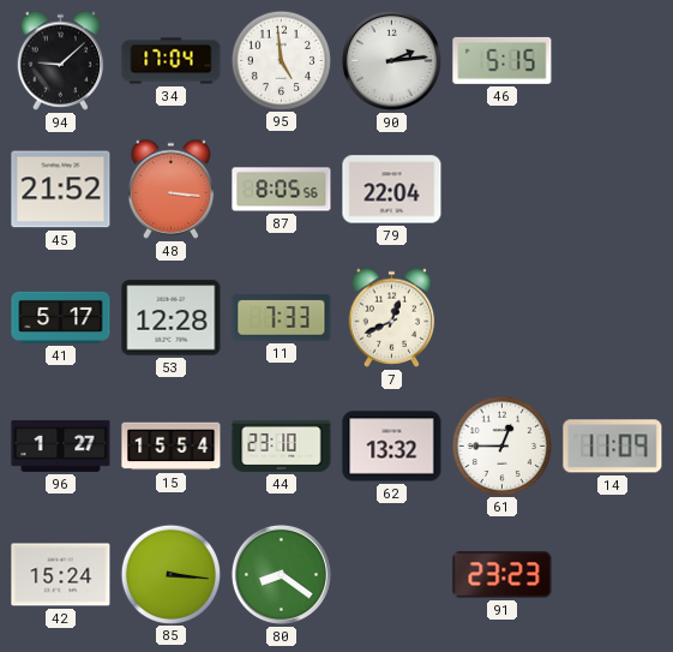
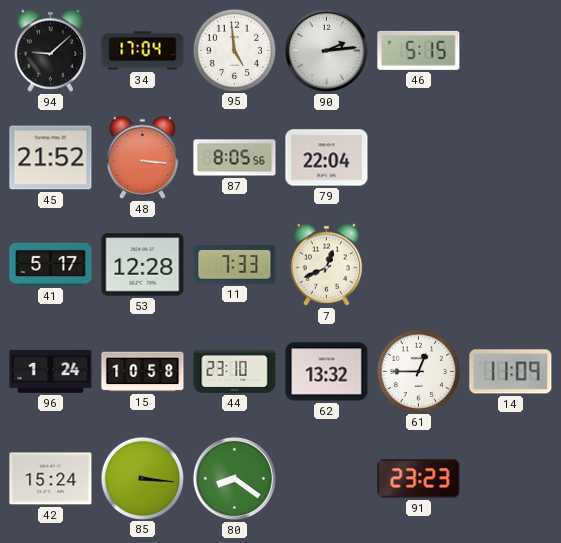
96: 1:27 -> 1:24 (51, 371)
15: 15:54 -> 10:58 (143, 372)
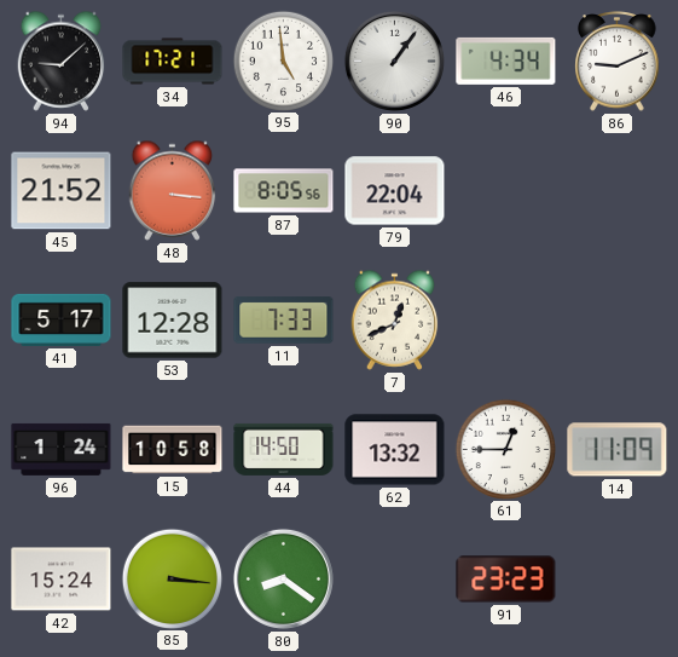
34: 17:04 -> 17:21 (173, 62)
90: 2:14 -> 1:06 (394, 60)
46: 5:15 -> 4:34 (506, 60)
86: none -> 9:11 (618, 62)
44: 23:10 -> 14:50 (284, 449)
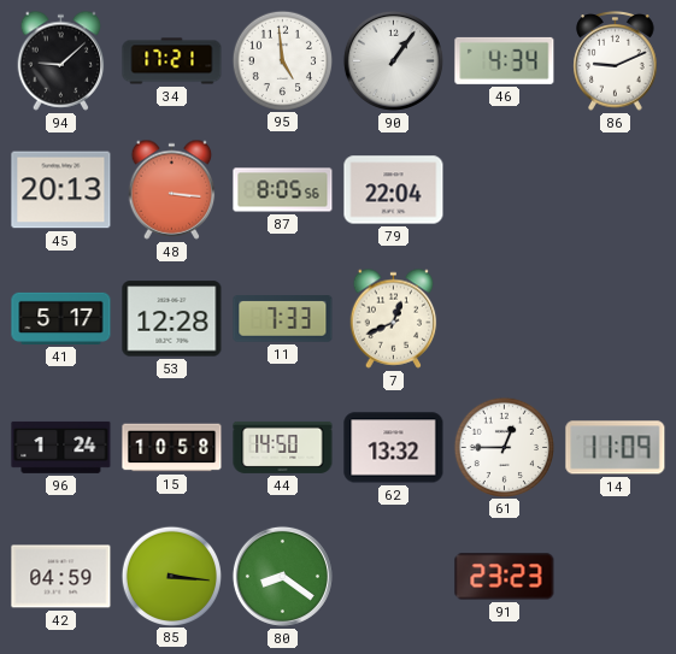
45: 21:52 -> 20:13 (61, 190)
42: 15:24 -> 04:59 (61, 577)
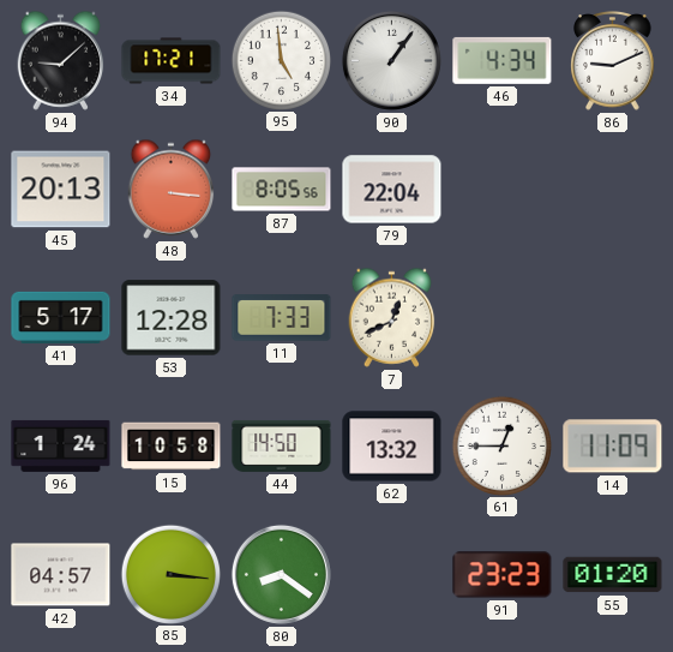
42: 04:59 -> 04:57 (61, 575)
55: none -> 01:20 (613, 575)
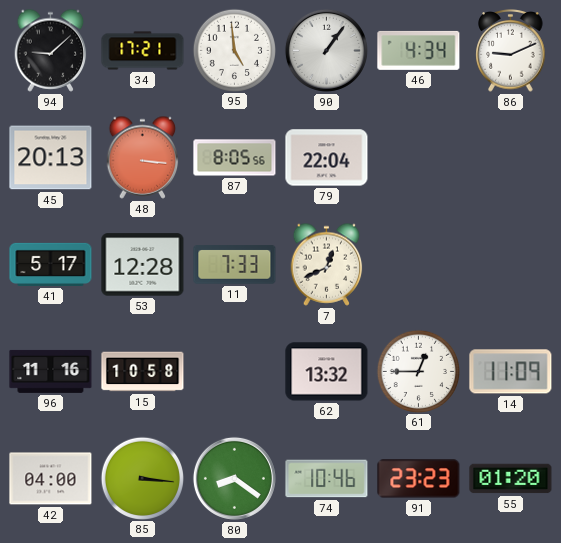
96: 1:24 -> 11:16 (51, 371)
44: 14:50 -> none (282, 445)
42: 04:57 -> 04:00 (51, 479)
74: none -> 10:46 (327, 479)
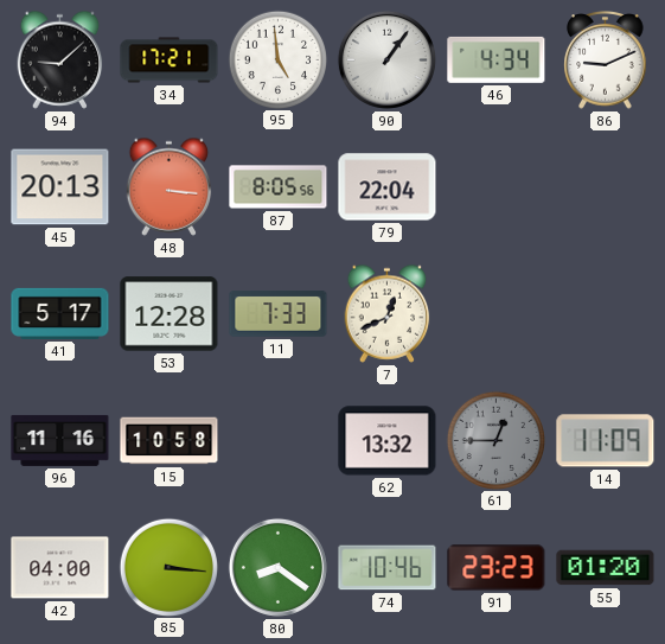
61 dial: white -> grey (495, 440)
